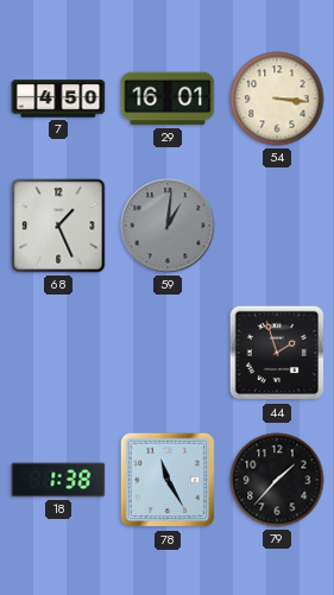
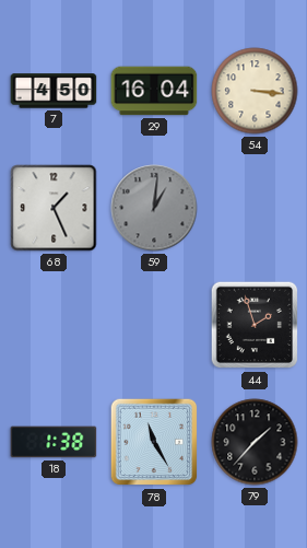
29: 16:01 -> 16:04 (154, 91)
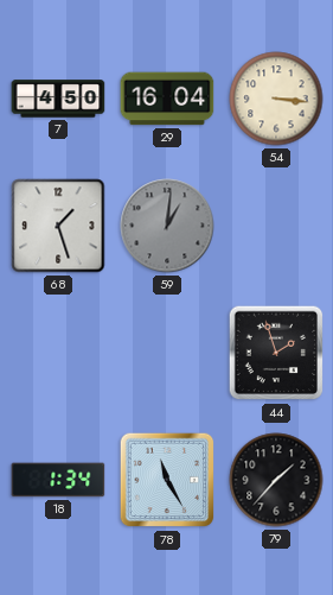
68: 1:26 -> 1:27 (58, 226)
18: 1:38 -> 1:34 (58, 480)
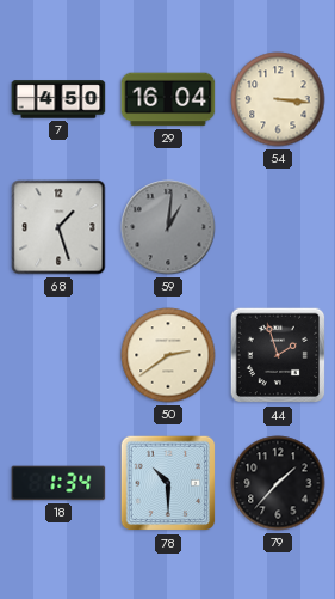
50: none -> 2:39 (168, 355)
78: 11:25 -> 10:30 (168, 483)
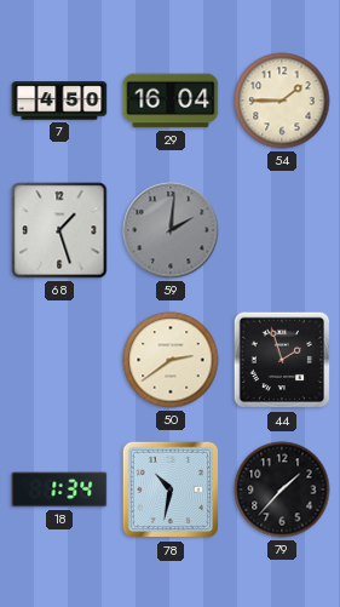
54: 3:16 -> 1:45 (282, 101)
59: 1:01 -> 2:01 (171, 230)
78: 10:30 -> 10:32 (171, 489)
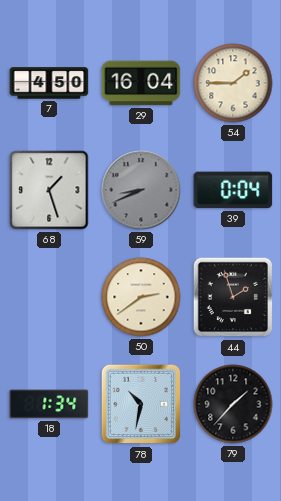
59: 2:01 -> 8:41 (141, 190)
39: none -> 0:04 (233, 190)
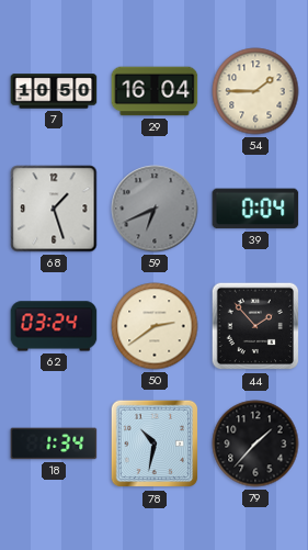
7: 4:50 -> 10:50 (54, 91)
59: 8:41 -> 6:41 (155, 209)
62: none -> 03:24 (54, 326)
44: 1:57 -> 1:53 (255, 326)
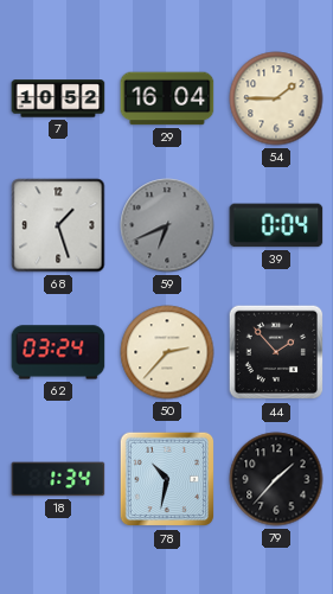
7: 10:50 -> 10:52 (58, 98)
50: 2:39 -> 2:37 (167, 352)
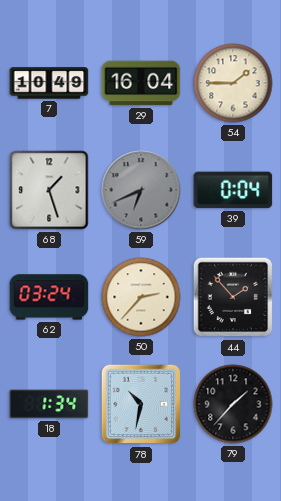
7: 10:52 -> 10:49 (49, 83)
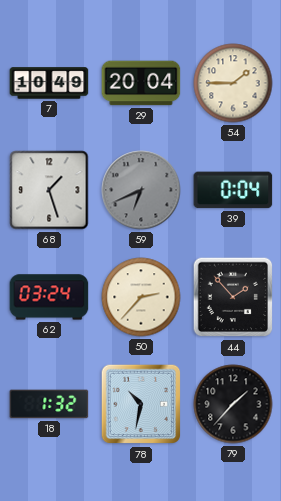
29: 16:04 -> 20:04 (141, 83)
18: 1:34 -> 1:32 (49, 404)
